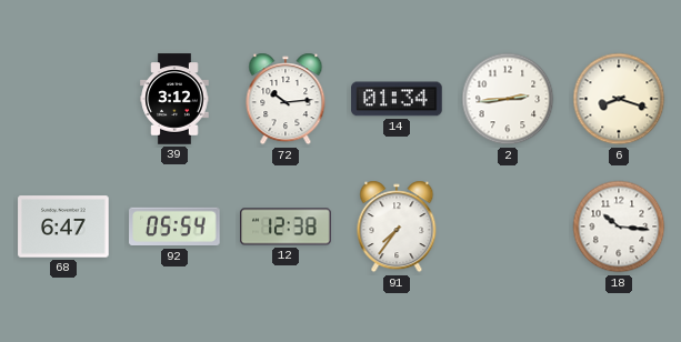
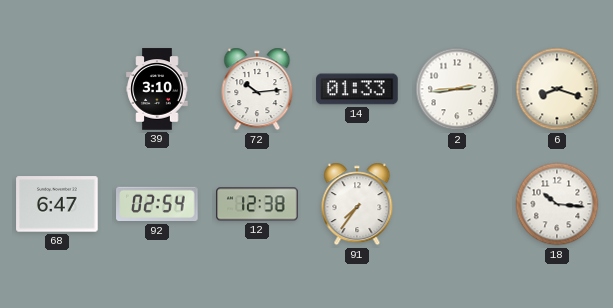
39: 3:12 -> 3:10 (157, 89)
14: 01:34 -> 01:33 (357, 89)
92: 05:54 -> 02:54 (157, 204)
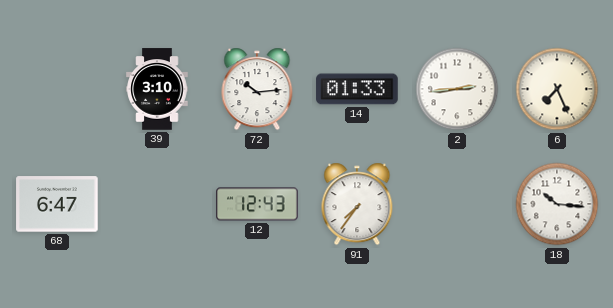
6: 8:18 -> 7:26 (557, 89)
92: 02:54 -> none (157, 204)
12: 12:38 -> 12:43 (257, 204)
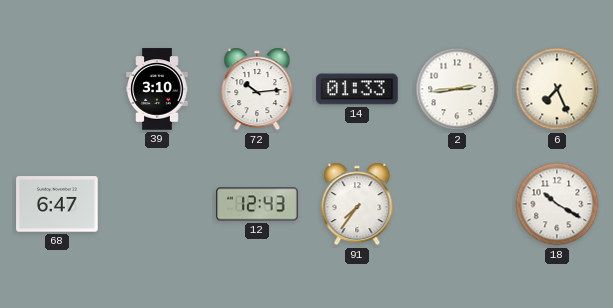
18: 10:16 -> 10:20 (557, 204)
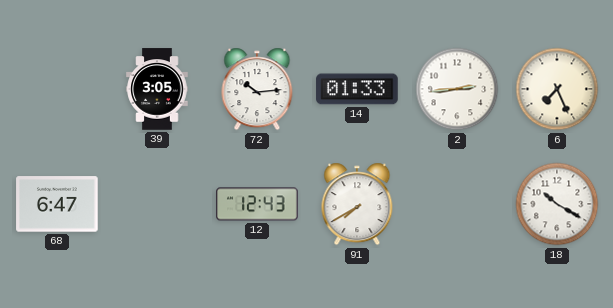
39: 3:10 -> 3:05 (157, 89)
91: 7:36 -> 7:40 (357, 204)
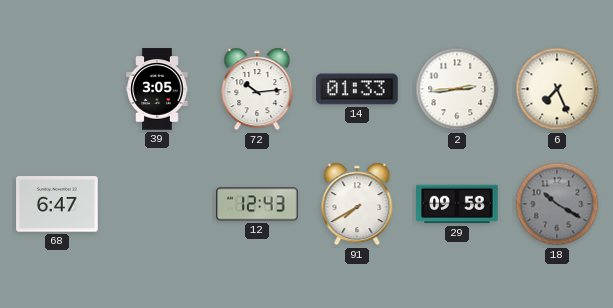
29: none -> 09:58 (457, 204)
18 dial: white -> grey (557, 204)
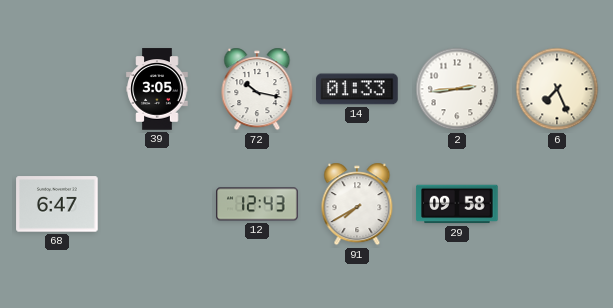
72: 10:14 -> 10:17 (257, 89)
18: 10:20 -> none (557, 204)
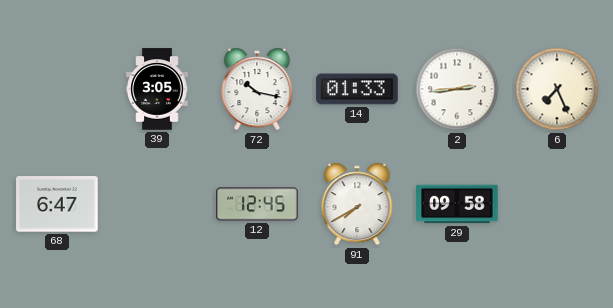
12: 12:43 -> 12:45 (257, 204)
